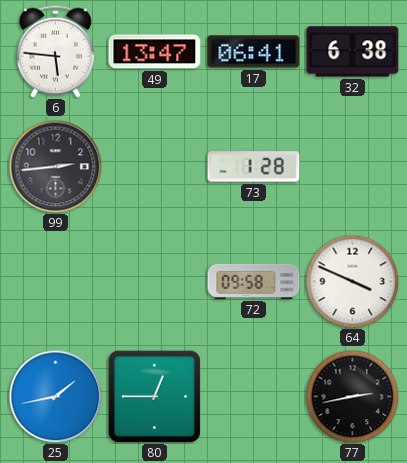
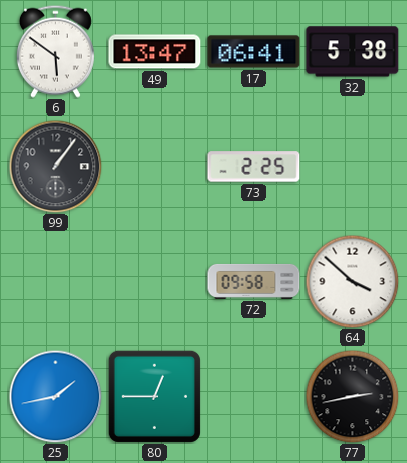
6: 5:46 -> 5:51 (55, 51)
32: 6:38 -> 5:38 (353, 52)
99: 2:44 -> 1:06 (55, 166)
73: 1:28 -> 2:25 (254, 167)
64: 3:49 -> 3:52 (352, 281)
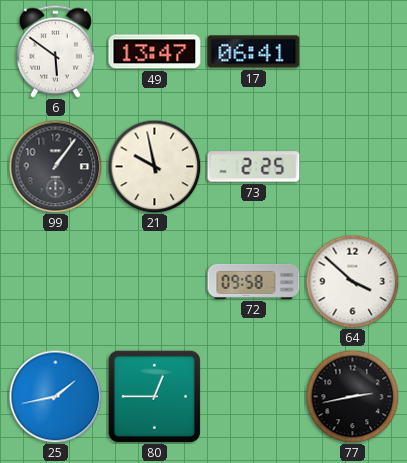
32: 5:38 -> none (353, 52)
21: none -> 9:58 (154, 166)
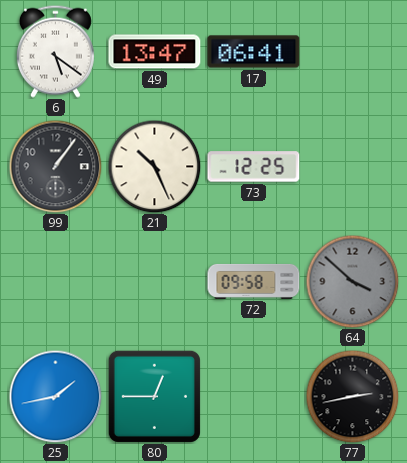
6: 5:51 -> 5:21 (55, 51)
21: 9:58 -> 10:26 (154, 166)
73: 2:25 -> 12:25 (254, 167)
64 dial: white -> grey (352, 281)
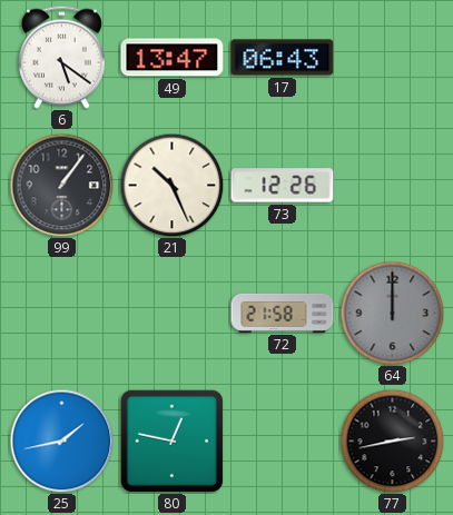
17: 06:41 -> 06:43 (283, 58)
73: 12:25 -> 12:26 (283, 186)
72: 09:58 -> 21:58 (283, 313)
64: 3:52 -> 12:00 (392, 313)
80: 12:45 -> 12:47 (171, 440)
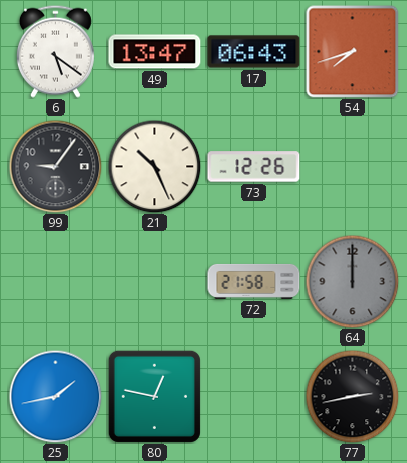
54: none -> 7:42 (352, 51)
99: 1:06 -> 9:06 (55, 166)
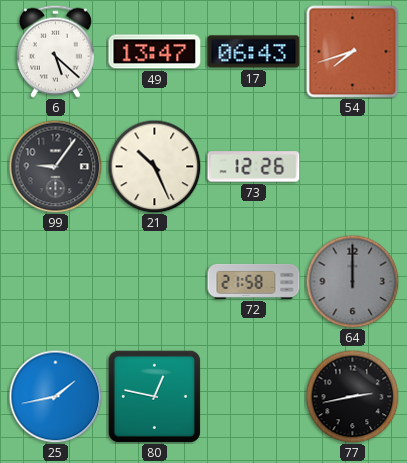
6: 5:21 -> 5:22 (55, 51)
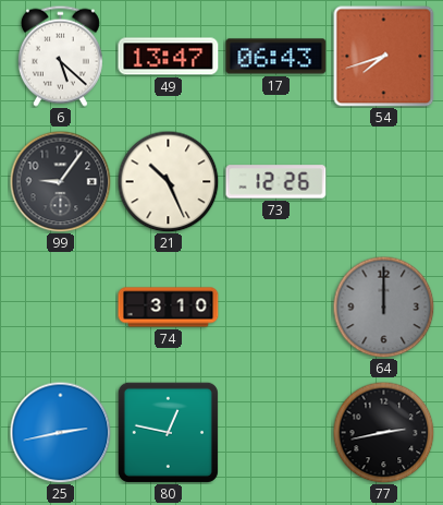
74: none -> 3:10 (169, 308)
72: 21:58 -> none (254, 281)
25: 1:43 -> 2:43 (60, 432)
